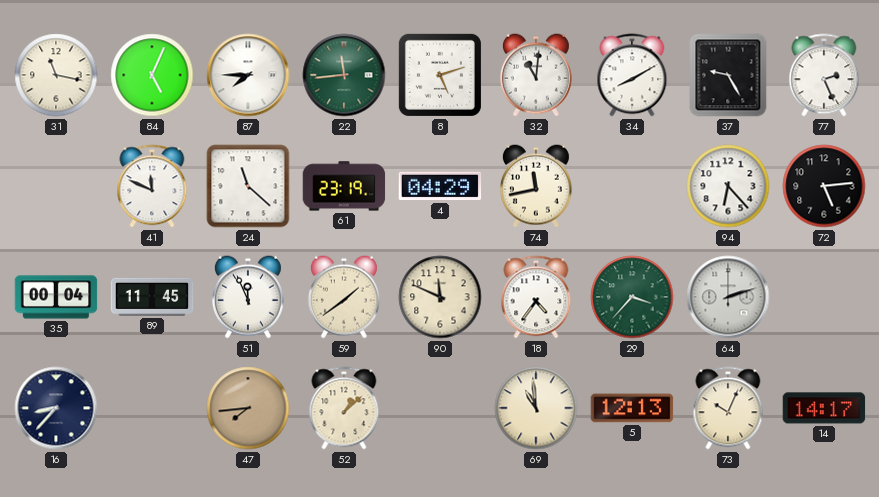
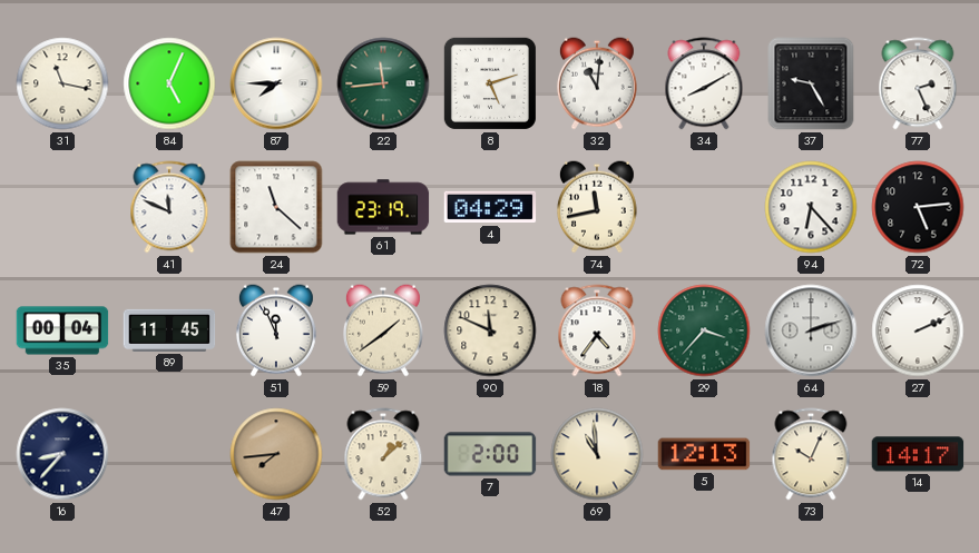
27: none -> 2:11 (918, 330)
7: none -> 2:00 (490, 454)
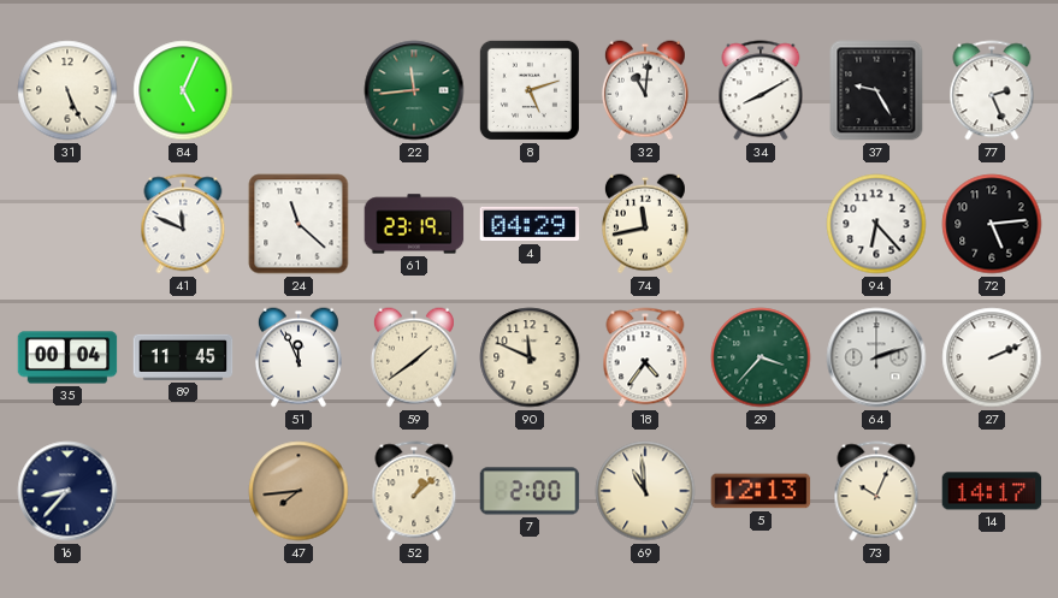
31: 11:17 -> 5:26 (67, 90)
87: 7:45 -> none (276, 83)
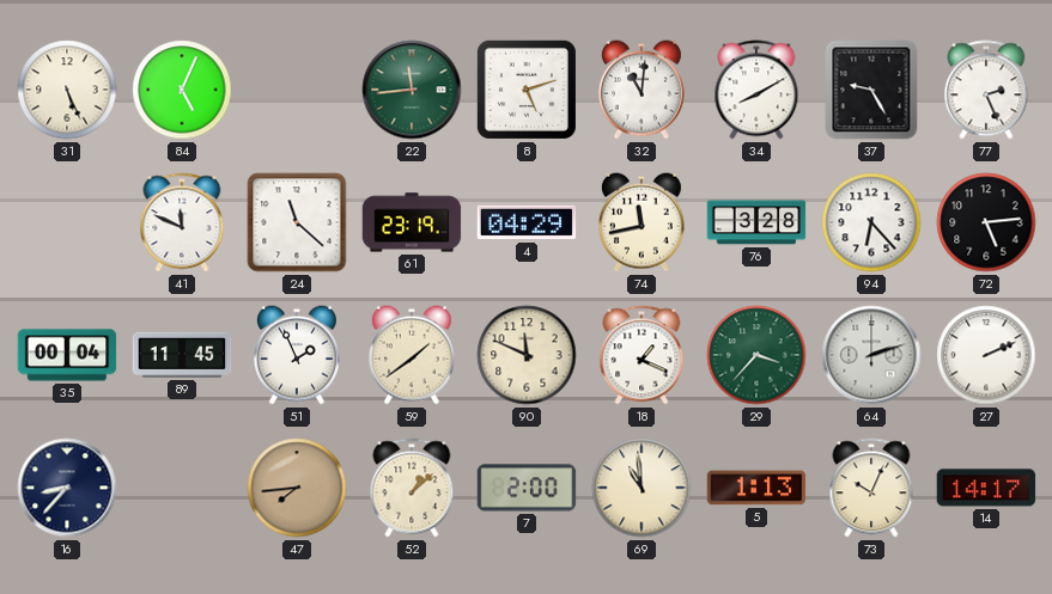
76: none -> 3:28 (756, 222)
51: 11:56 -> 1:56 (297, 355)
18: 4:36 -> 1:19 (641, 355)
5: 12:13 -> 1:13 (756, 488)
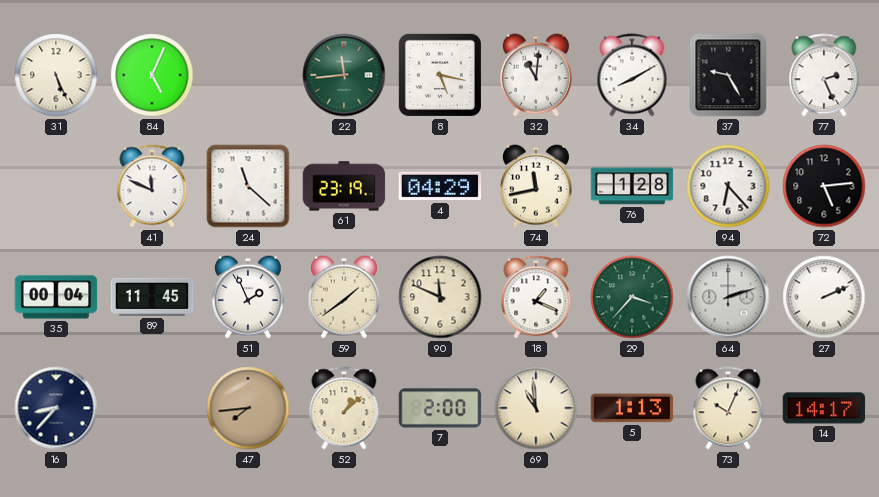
8: 5:12 -> 5:17 (440, 75)
76: 3:28 -> 1:28 (632, 186)
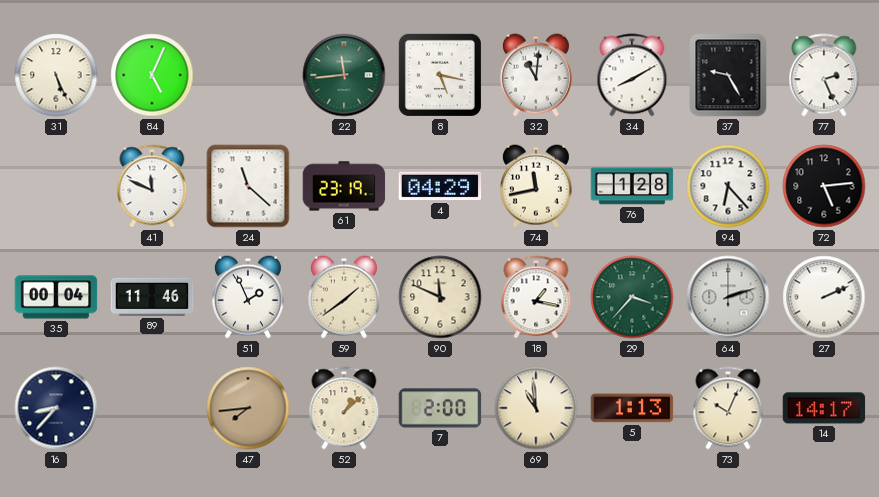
89: 11:45 -> 11:46 (152, 297)
18: 1:19 -> 1:17 (536, 297)
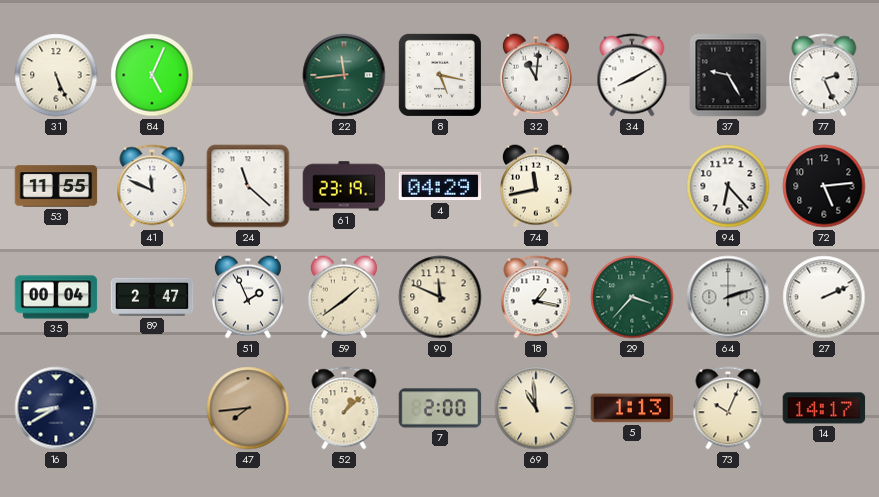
53: none -> 11:55 (56, 186)
76: 1:28 -> none (632, 186)
89: 11:46 -> 2:47 (152, 297)
16: 8:37 -> 8:40 (56, 408)
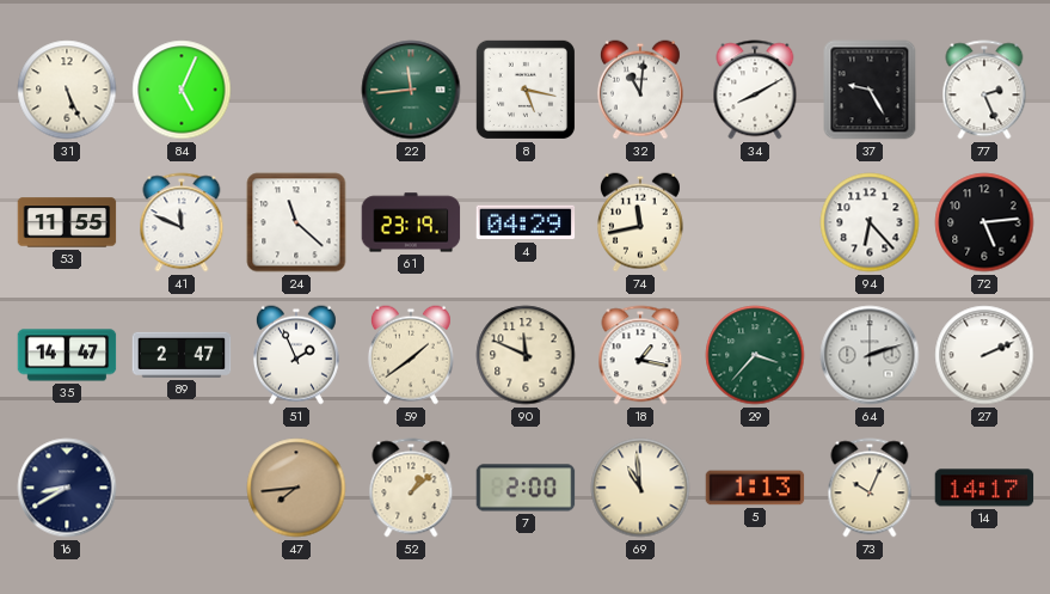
35: 00:04 -> 14:47 (67, 355)
